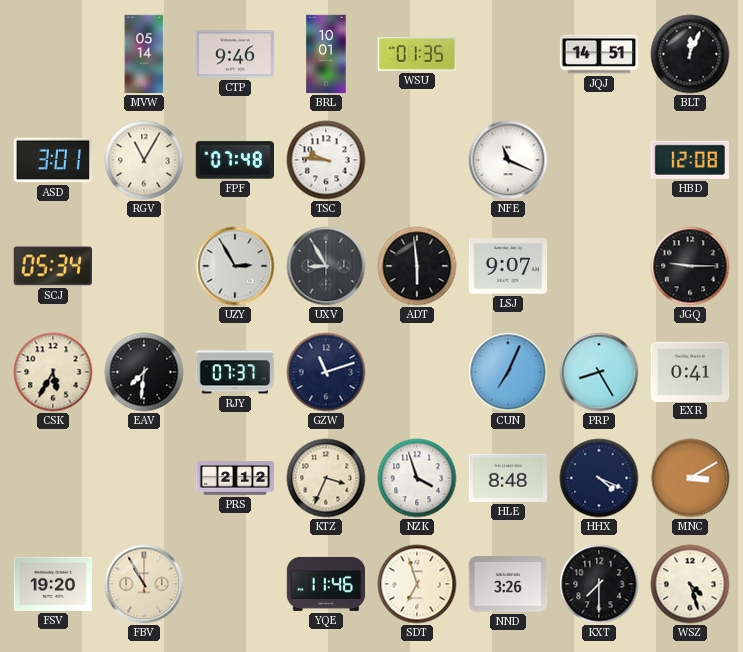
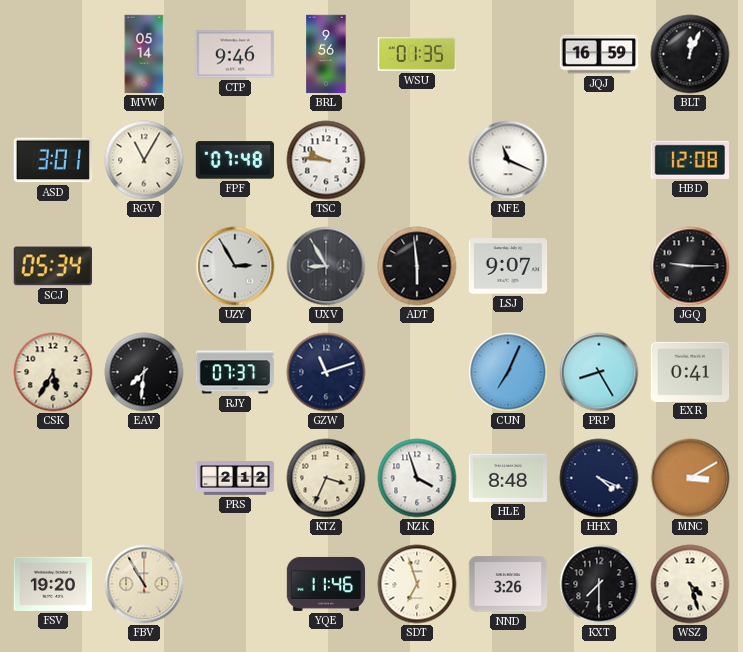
BRL: 10:01 -> 9:56 (326, 54)
JQJ: 14:51 -> 16:59 (599, 54)
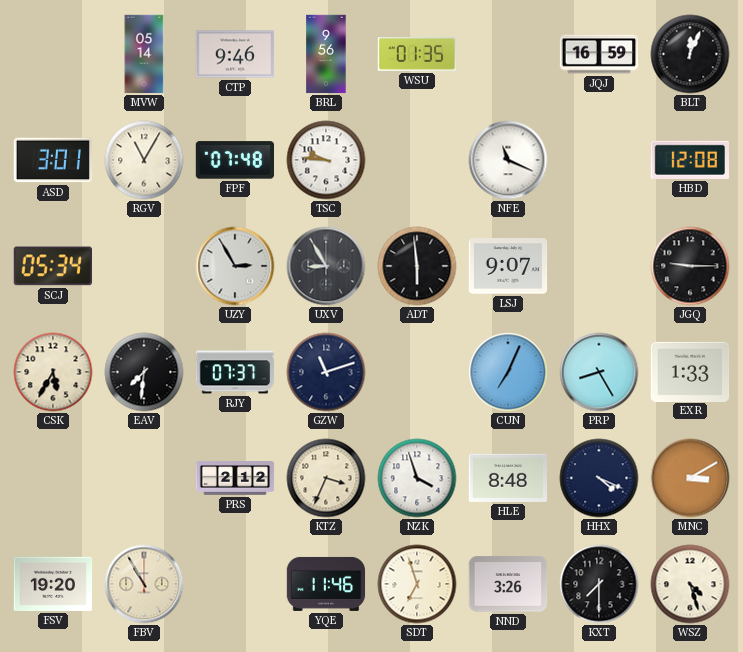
EXR: 0:41 -> 1:33 (690, 371)
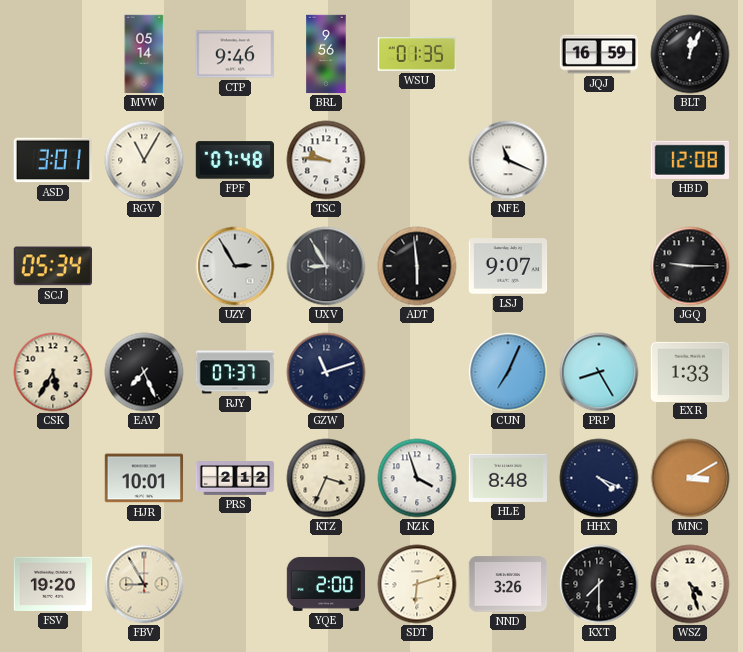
EAV: 7:31 -> 7:26 (144, 372)
HJR: none -> 10:01 (144, 478)
FBV: 10:55 -> 8:55 (144, 584)
YQE: 11:46 -> 2:00 (326, 584)
SDT: 6:57 -> 6:12 (417, 584)
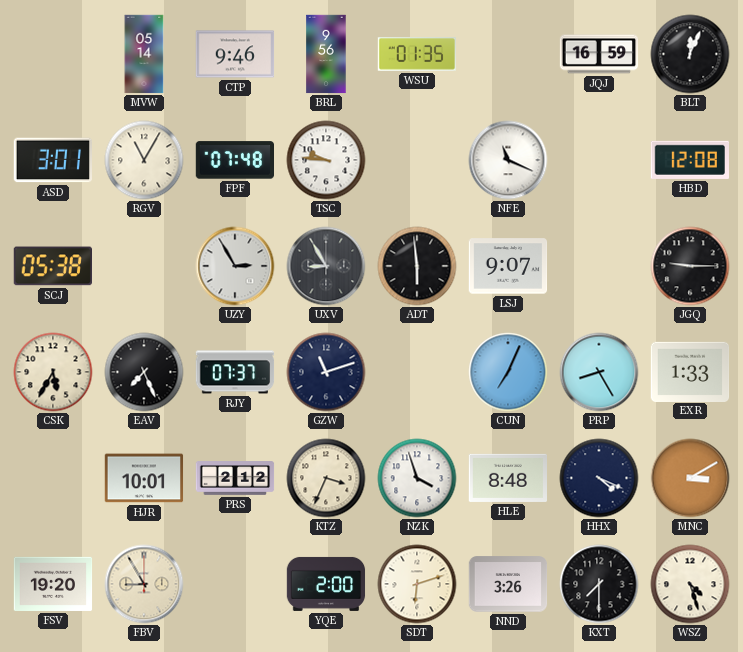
SCJ: 05:34 -> 05:38 (52, 266)
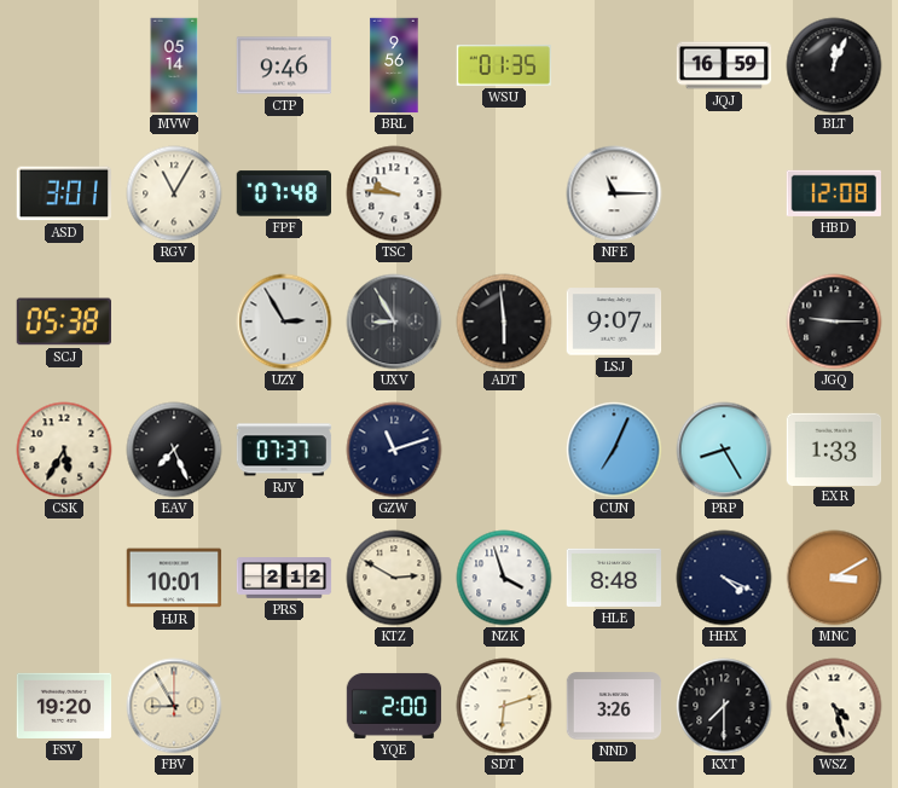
NFE: 11:19 -> 11:15 (614, 193)
KTZ: 3:34 -> 2:50 (394, 578)
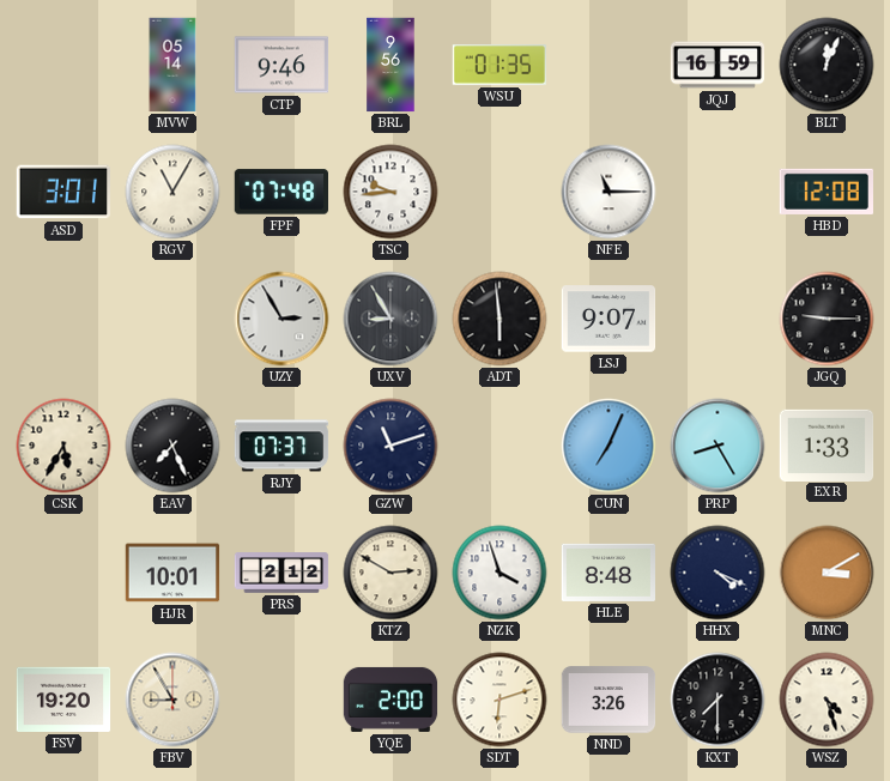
TSC: 9:46 -> 9:44 (390, 192)
SCJ: 05:38 -> none (63, 321)
